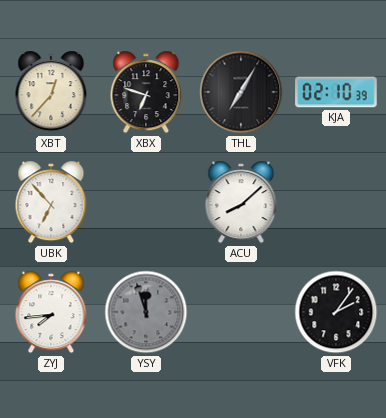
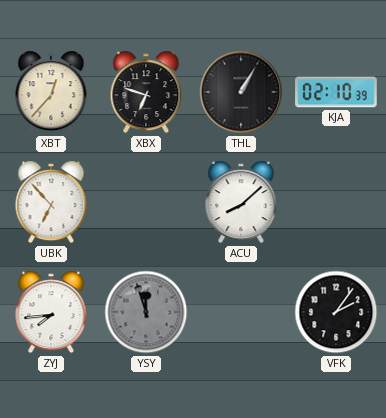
THL: 7:05 -> 1:05 (241, 92)
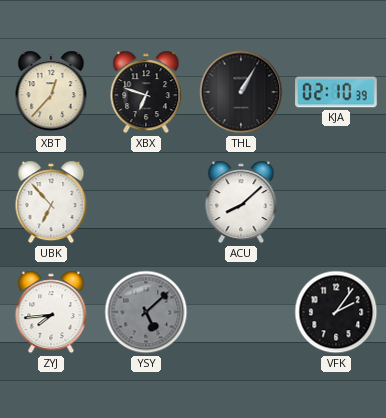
YSY: 11:57 -> 5:08 (146, 312)
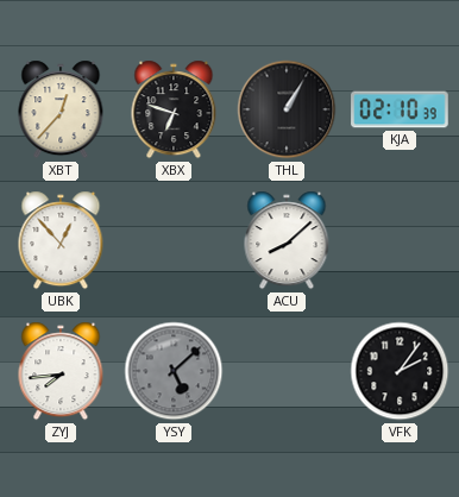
UBK: 6:53 -> 12:53 (61, 240)
